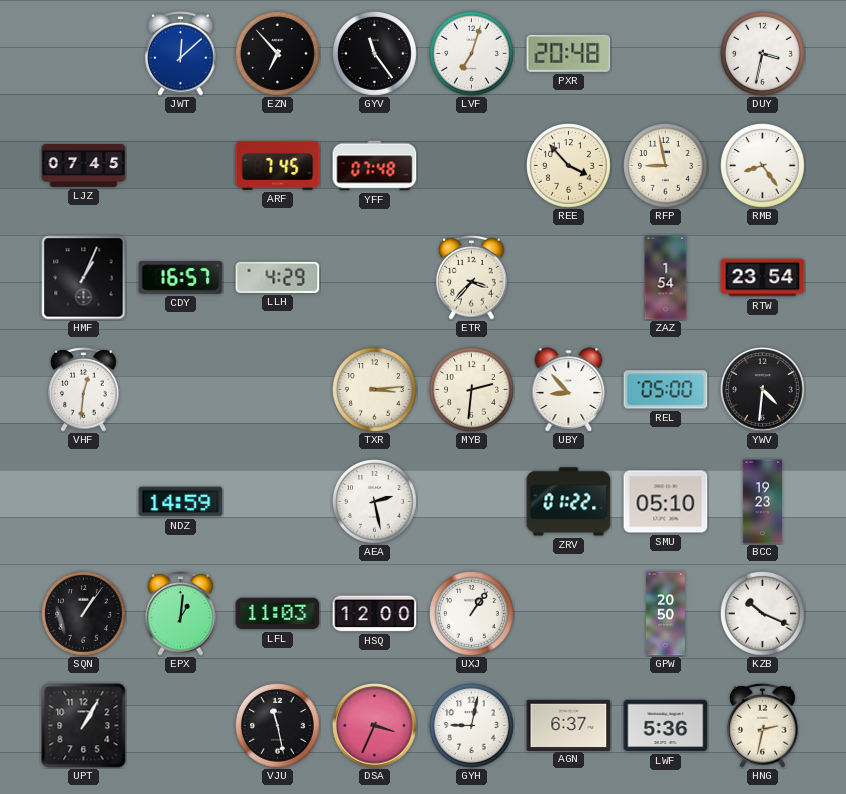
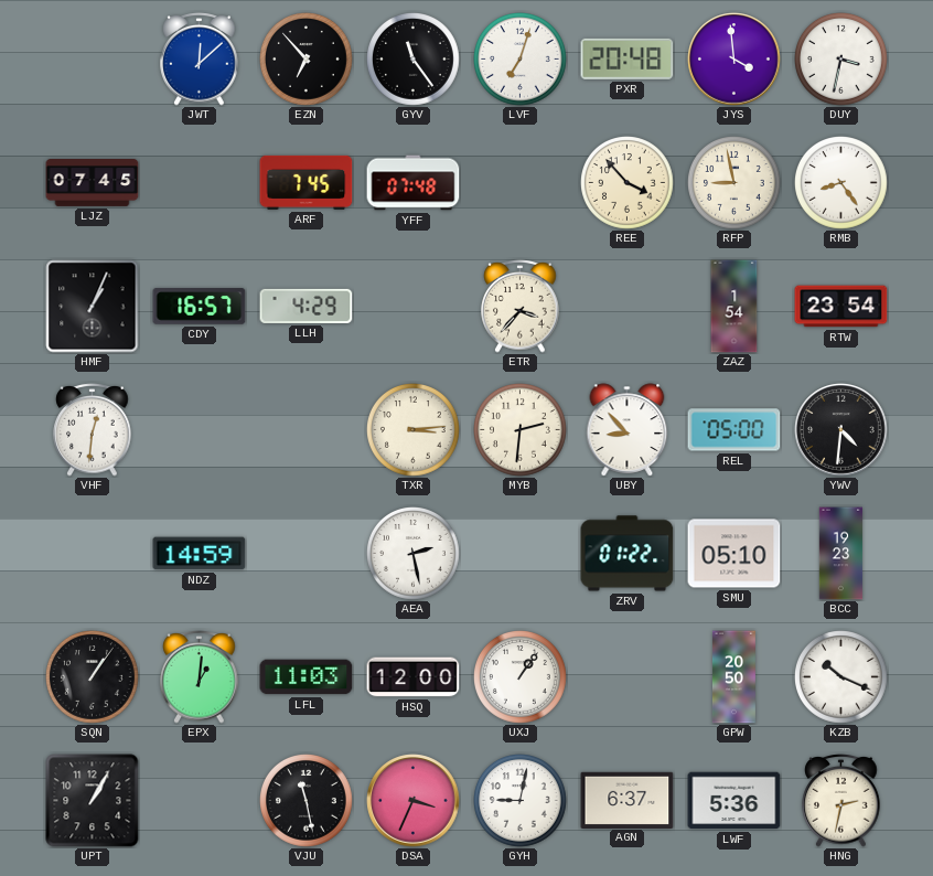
JYS: none -> 3:59 (734, 60)
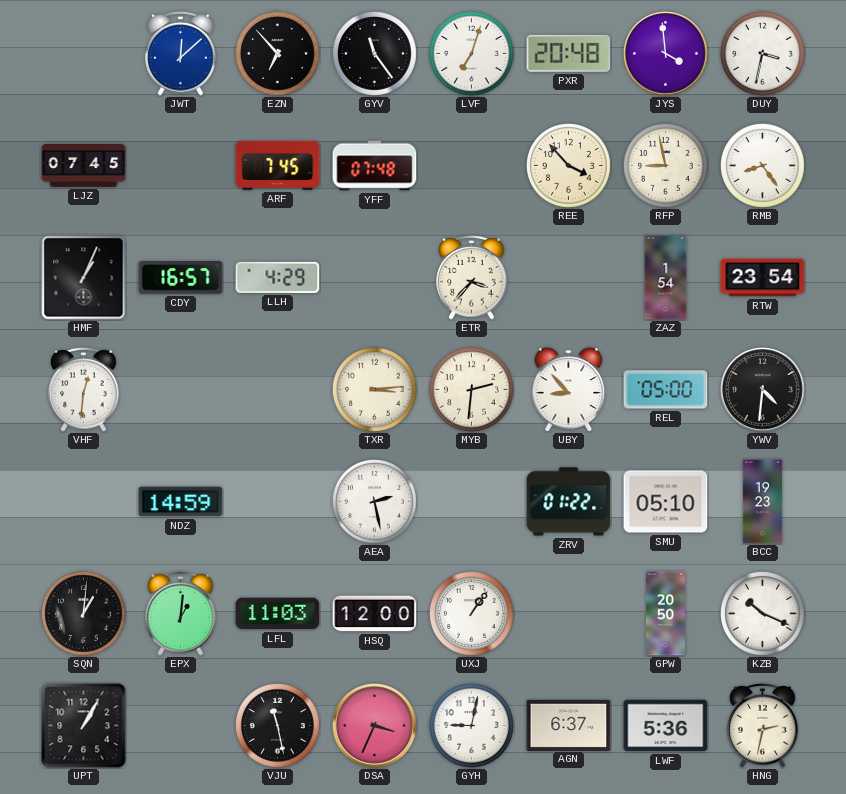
SQN: 1:06 -> 1:01 (84, 614)
